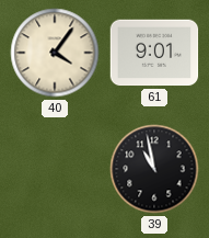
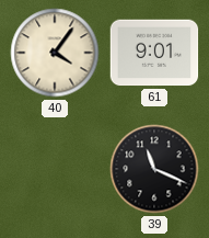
39: 10:58 -> 11:19 (154, 169)
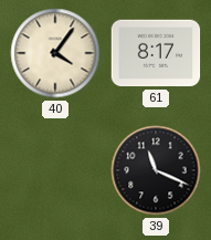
61: 9:01 -> 8:17 (156, 53)
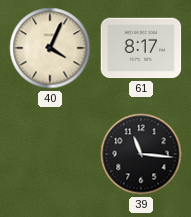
40: 4:06 -> 4:04 (50, 48)
39: 11:19 -> 11:16 (141, 154)
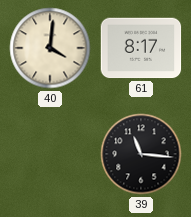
40: 4:04 -> 4:01 (50, 48)
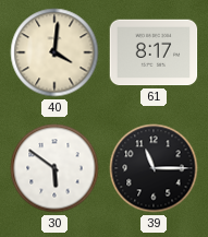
30: none -> 5:51 (54, 168)
39: 11:16 -> 11:15 (154, 168)
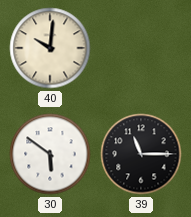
40: 4:01 -> 10:01 (50, 48)
61: 8:17 -> none (154, 52)
